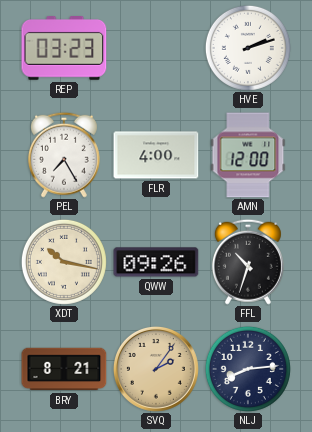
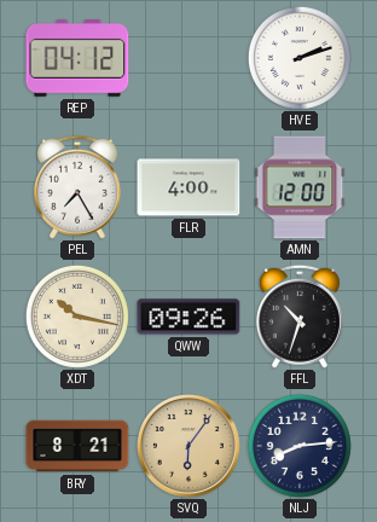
REP: 03:23 -> 04:12 (77, 59)
SVQ: 2:06 -> 6:06 (188, 446)
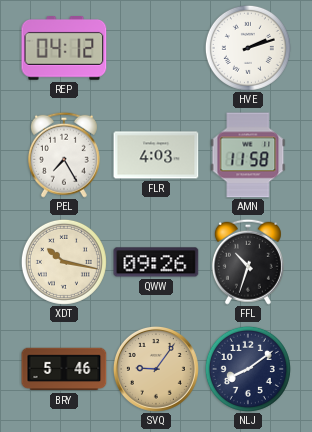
FLR: 4:00 -> 4:03 (156, 155)
AMN: 12:00 -> 11:58 (248, 155)
BRY: 8:21 -> 5:46 (64, 369)
SVQ: 6:06 -> 9:06 (156, 369)
NLJ: 8:14 -> 8:09 (248, 369)
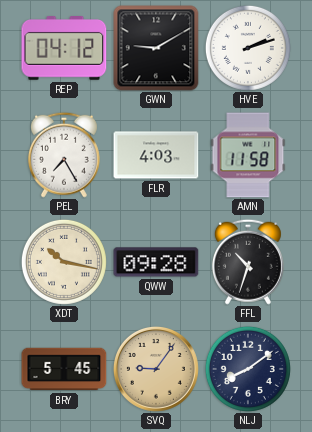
GWN: none -> 9:10 (156, 48)
QWW: 09:26 -> 09:28 (156, 262)
BRY: 5:46 -> 5:45 (64, 369)
